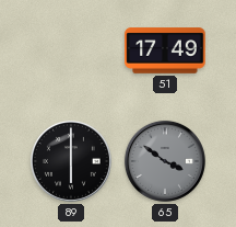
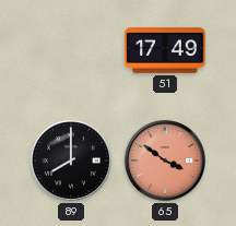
89: 6:00 -> 8:00 (71, 160)
65 dial: grey -> salmon (165, 160)
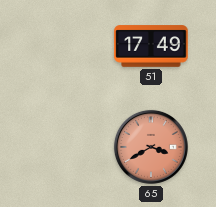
89: 8:00 -> none (71, 160)
65: 3:51 -> 3:40 (151, 147)
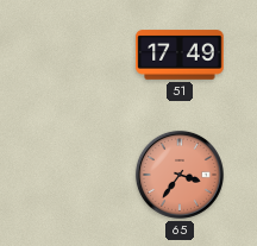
65: 3:40 -> 3:36 (180, 175)
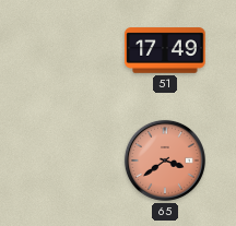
65: 3:36 -> 3:39 (165, 160)
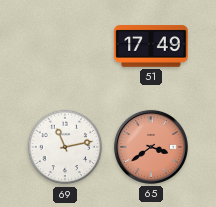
69: none -> 11:13 (65, 147)
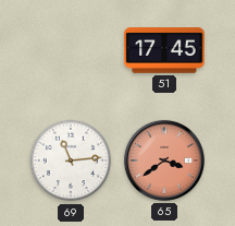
51: 17:49 -> 17:45 (164, 50)
69: 11:13 -> 11:14 (71, 160)
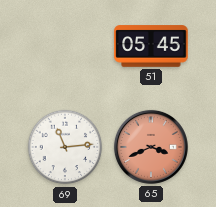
51: 17:45 -> 05:45 (151, 46)
65: 3:39 -> 3:41 (151, 147)
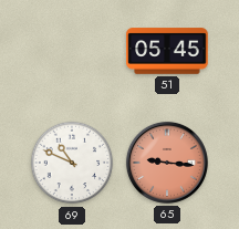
69: 11:14 -> 10:49 (72, 163)
65: 3:41 -> 9:16 (167, 163)
